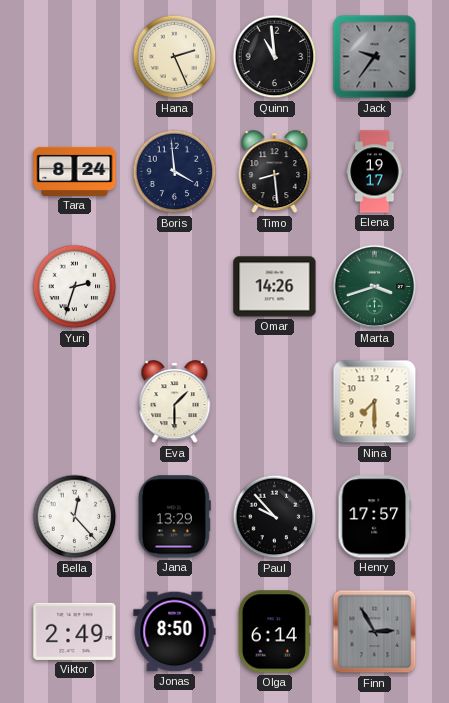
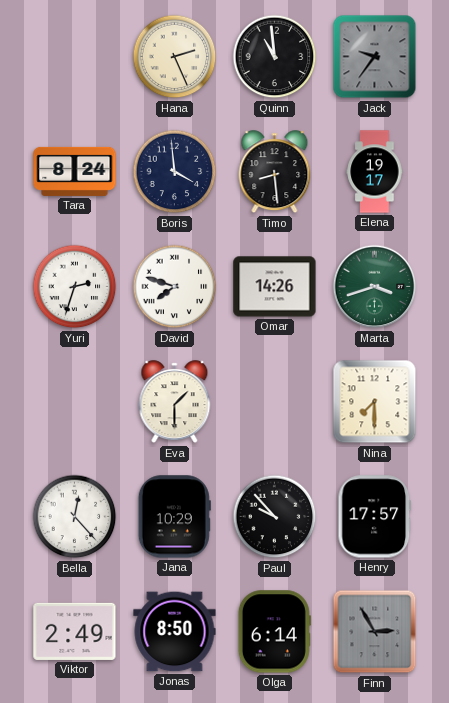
David: none -> 7:48 (175, 287)
Jana: 13:29 -> 10:29 (174, 517)
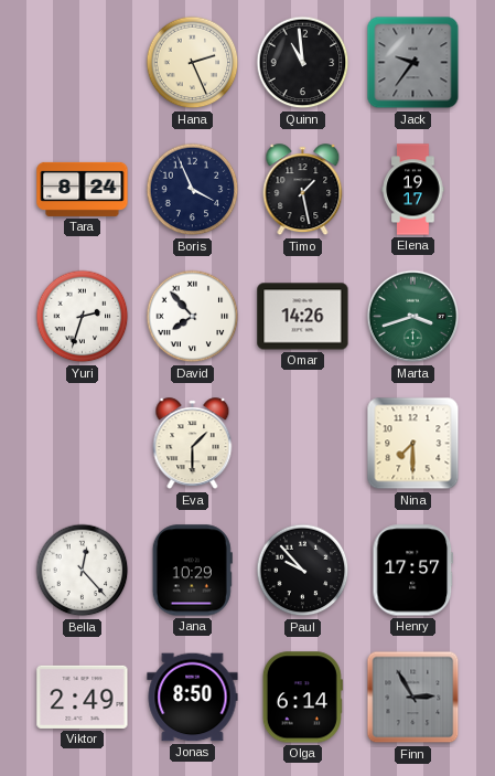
Boris: 3:59 -> 3:56 (193, 190)
Timo: 8:29 -> 1:28 (303, 190)
David: 7:48 -> 7:53 (193, 317)
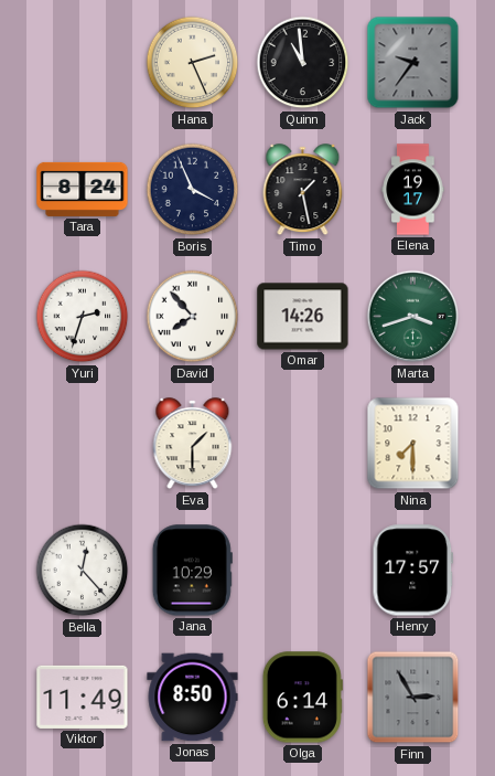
Paul: 9:53 -> none (303, 571)
Viktor: 2:49 -> 11:49 (83, 697)
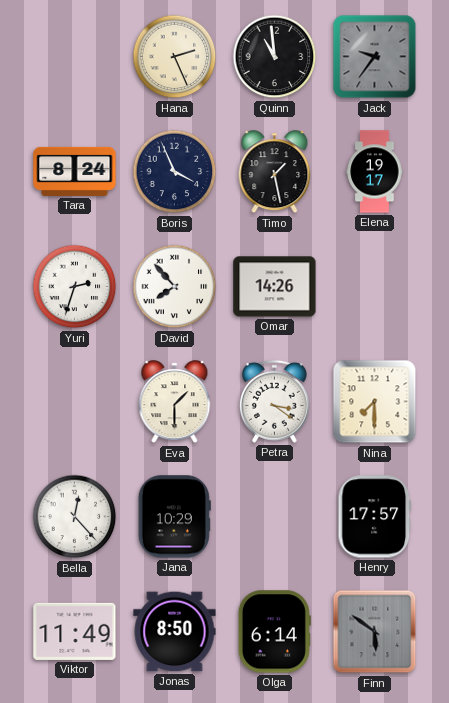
Marta: 3:42 -> none (413, 317)
Petra: none -> 3:21 (274, 401)
Finn: 2:55 -> 5:51 (375, 632)
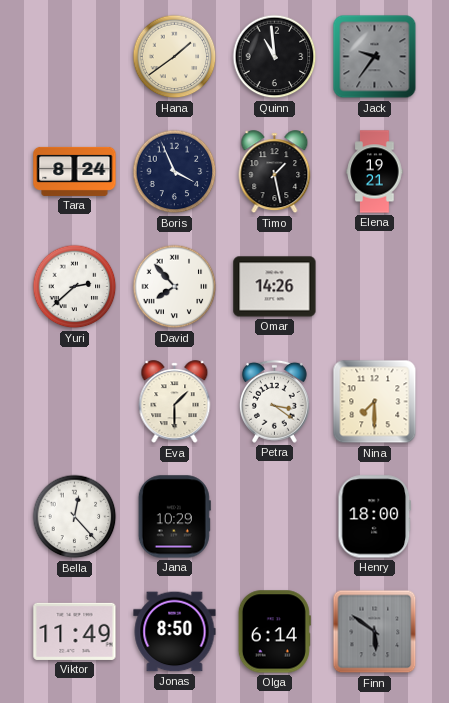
Hana: 2:26 -> 1:39 (175, 57)
Elena: 19:17 -> 19:21 (375, 172)
Yuri: 2:33 -> 2:38 (75, 287)
Henry: 17:57 -> 18:00 (375, 517)
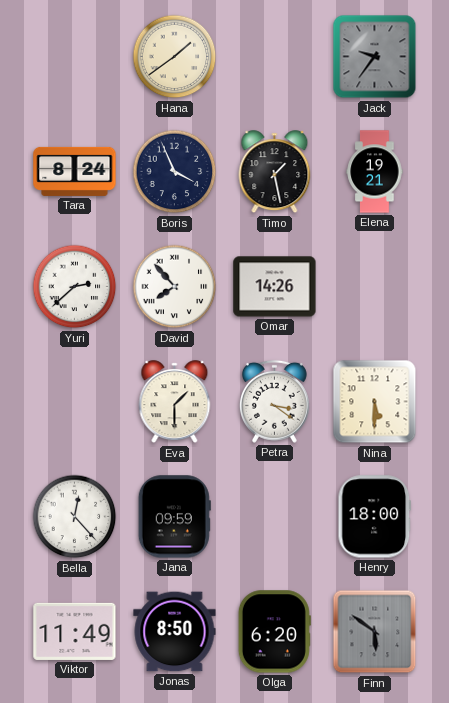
Quinn: 10:59 -> none (275, 57)
Nina: 7:30 -> 5:30 (375, 402)
Jana: 10:29 -> 09:59 (174, 517)
Olga: 6:14 -> 6:20 (274, 632)
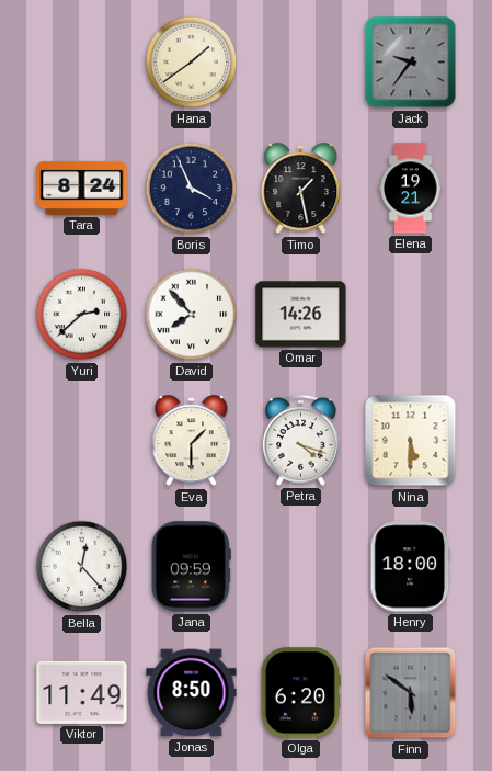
Petra: 3:21 -> 4:18 (300, 440)
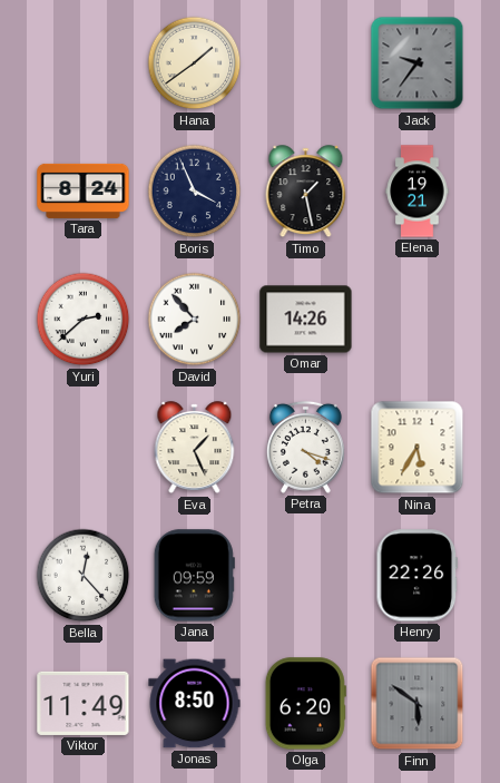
Eva: 1:30 -> 1:26 (195, 448)
Nina: 5:30 -> 5:35 (418, 448)
Henry: 18:00 -> 22:26 (418, 576)
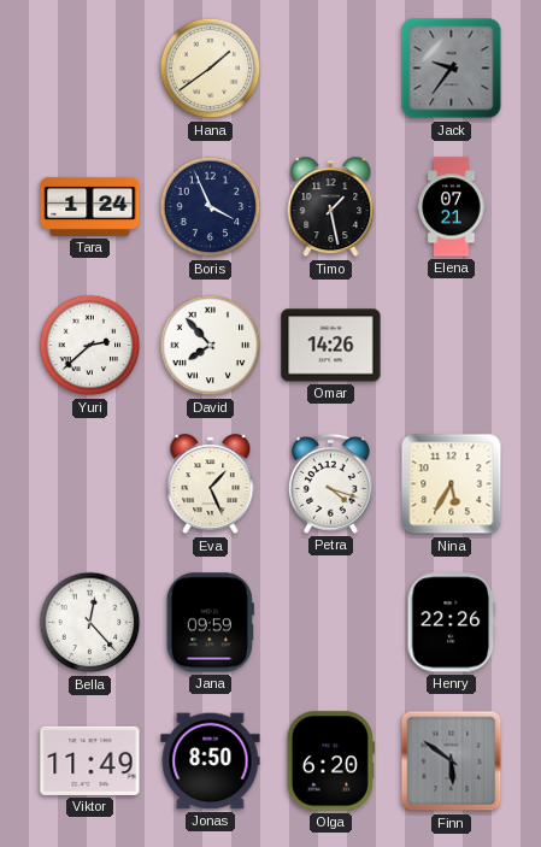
Tara: 8:24 -> 1:24 (90, 206)
Elena: 19:21 -> 07:21 (452, 207)
